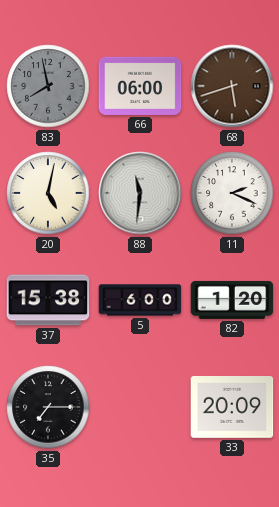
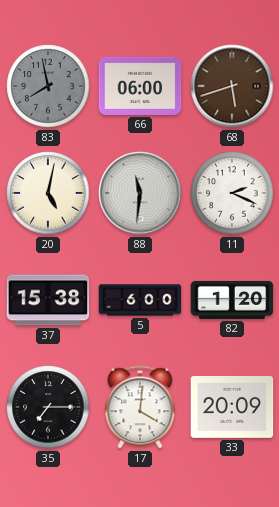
17: none -> 4:01 (140, 407)
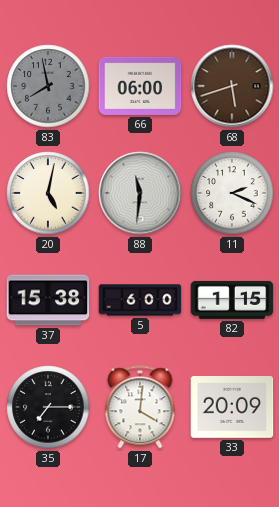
82: 1:20 -> 1:15 (232, 300)
